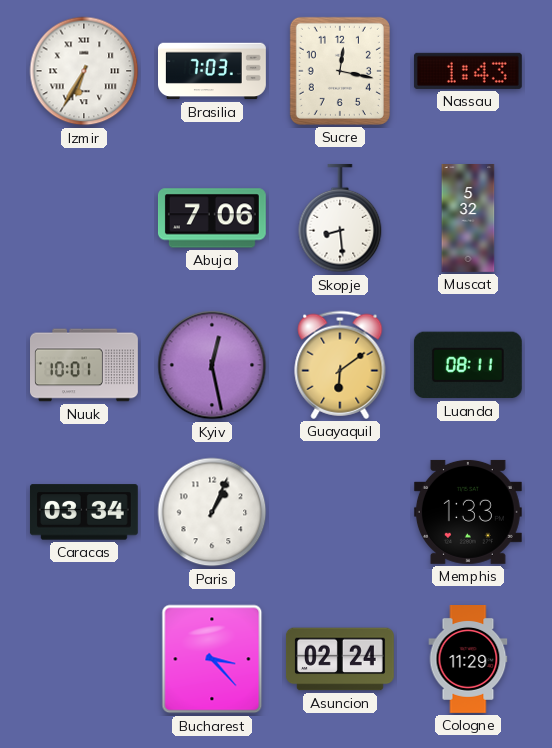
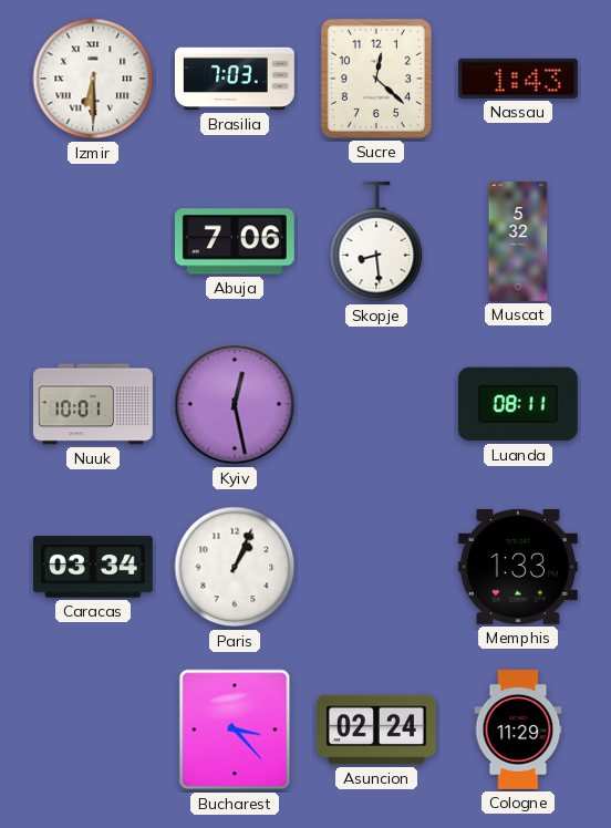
Izmir: 6:35 -> 6:30 (93, 79)
Sucre: 12:17 -> 12:22 (376, 79)
Guayaquil: 6:09 -> none (340, 365)
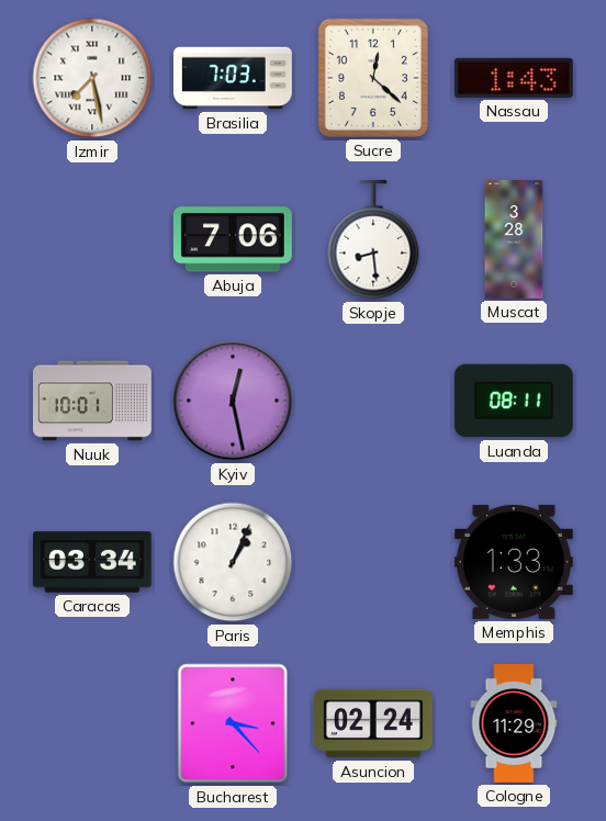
Izmir: 6:30 -> 7:28 (92, 78)
Muscat: 5:32 -> 3:28 (514, 240)
